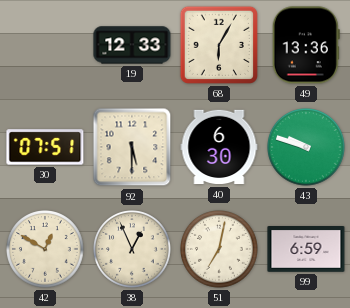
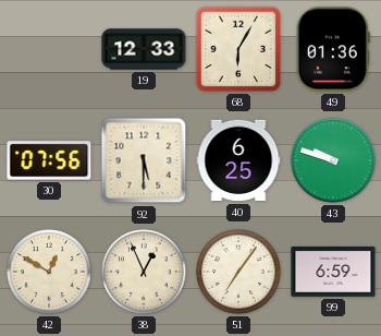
49: 13:36 -> 01:36 (333, 49)
30: 07:51 -> 07:56 (49, 160)
40: 6:30 -> 6:25 (238, 160)
51: 7:02 -> 7:06 (239, 273)
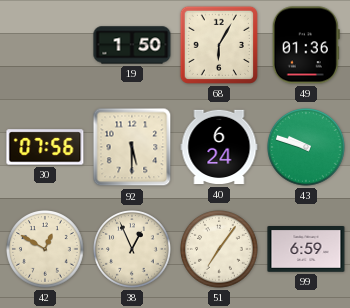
19: 12:33 -> 1:50 (132, 45)
40: 6:25 -> 6:24 (219, 147)
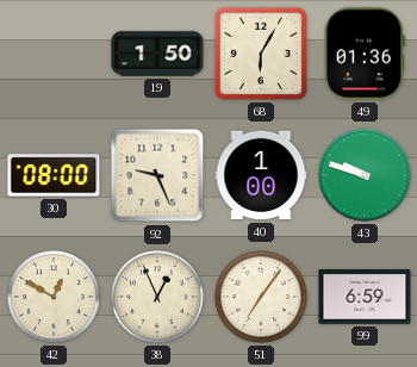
30: 07:56 -> 08:00 (54, 175)
92: 5:30 -> 9:26 (157, 175)
40: 6:24 -> 1:00 (261, 175)
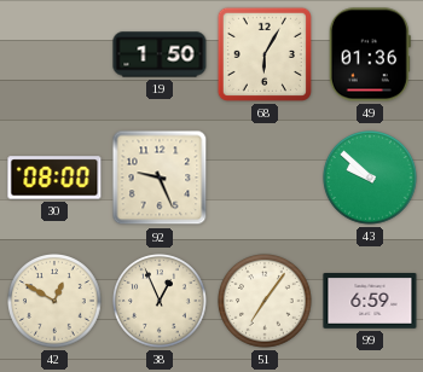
40: 1:00 -> none (261, 175)
43: 9:48 -> 9:52 (371, 179)
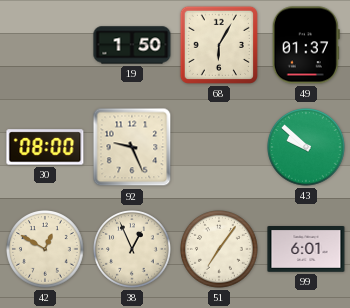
49: 01:36 -> 01:37 (306, 45)
99: 6:59 -> 6:01 (306, 250)
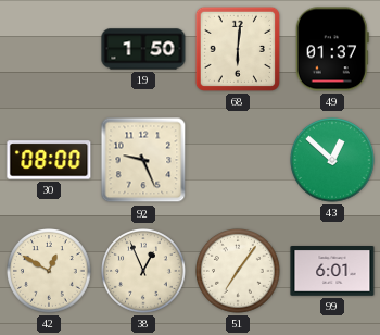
68: 6:05 -> 6:01 (238, 49)
43: 9:52 -> 12:52 (333, 161)
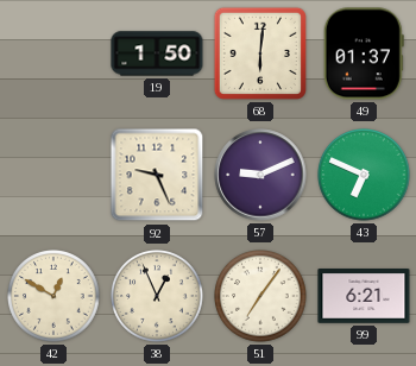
30: 08:00 -> none (49, 160)
57: none -> 9:11 (260, 175)
43: 12:52 -> 6:49 (365, 176)
99: 6:01 -> 6:21 (364, 297)
